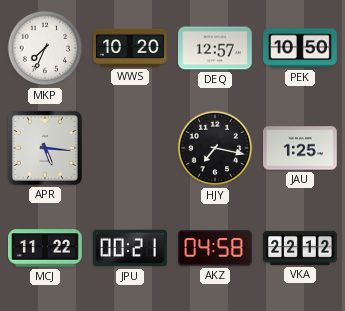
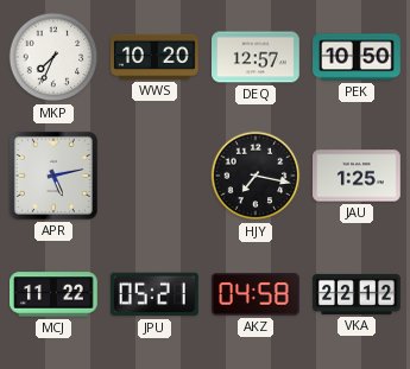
APR: 5:16 -> 5:13 (53, 176)
JPU: 00:21 -> 05:21 (154, 294)
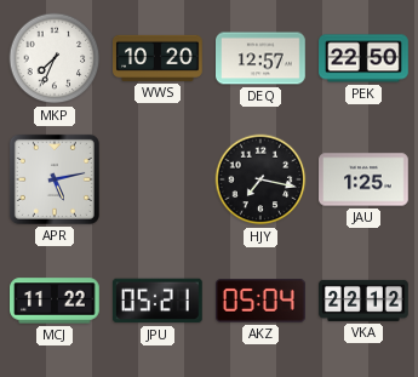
PEK: 10:50 -> 22:50 (363, 58)
AKZ: 04:58 -> 05:04 (262, 301)
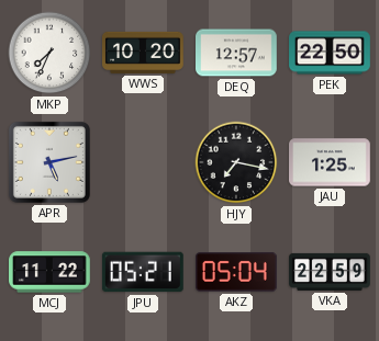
VKA: 22:12 -> 22:59 (330, 272)
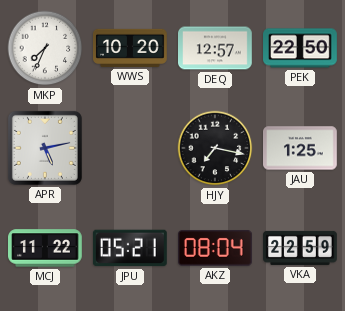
AKZ: 05:04 -> 08:04 (216, 248)
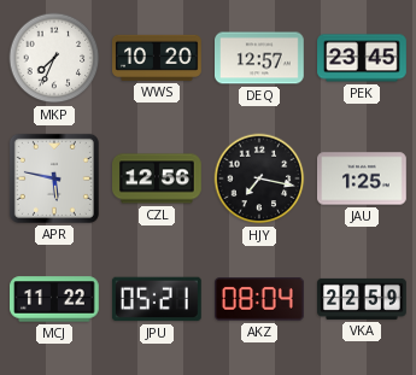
PEK: 22:50 -> 23:45 (362, 58)
APR: 5:13 -> 5:47 (54, 178)
CZL: none -> 12:56 (158, 178)
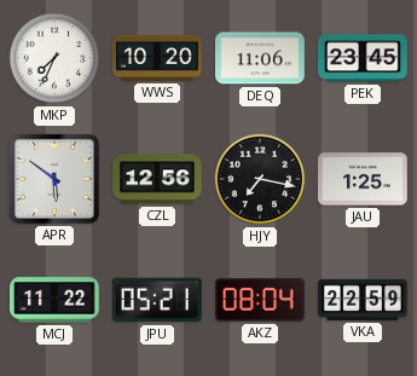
DEQ: 12:57 -> 11:06 (261, 58)
APR: 5:47 -> 5:51 (54, 179)
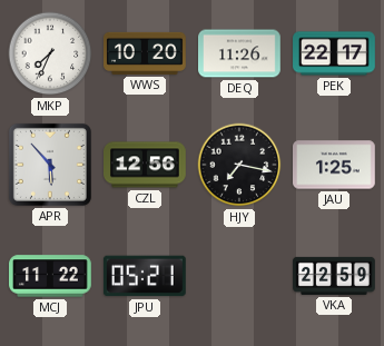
DEQ: 11:06 -> 11:26 (240, 53)
PEK: 23:45 -> 22:17 (334, 53)
APR: 5:51 -> 5:53 (50, 165)
AKZ: 08:04 -> none (261, 300)
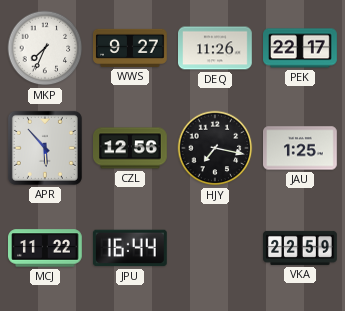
WWS: 10:20 -> 9:27 (131, 48)
JPU: 05:21 -> 16:44 (130, 248)
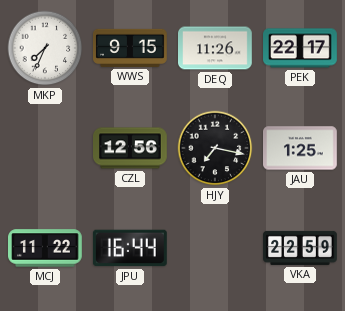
WWS: 9:27 -> 9:15 (131, 48)
APR: 5:53 -> none (45, 148)
